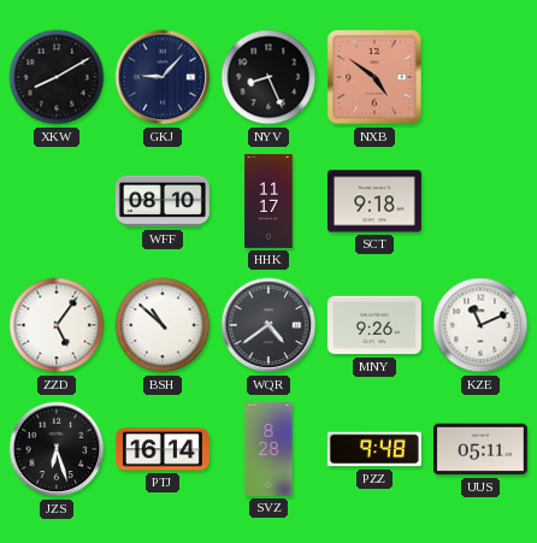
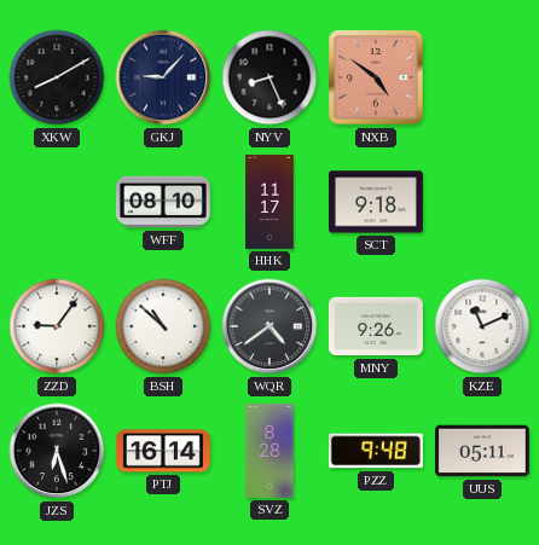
ZZD: 5:06 -> 9:06 (57, 326)
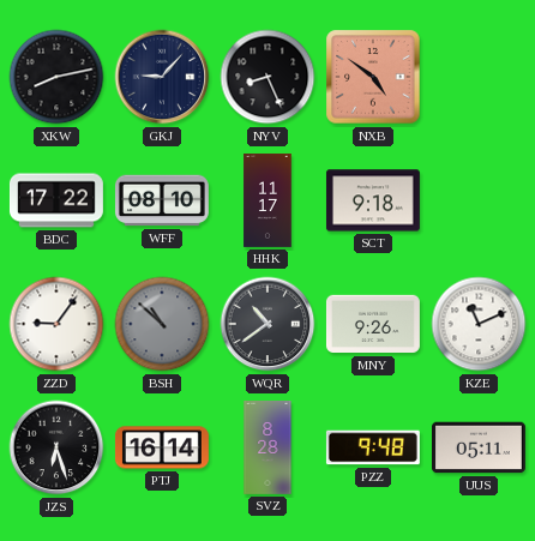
XKW: 8:10 -> 8:13 (56, 77)
BDC: none -> 17:22 (56, 200)
BSH dial: white -> grey (162, 324)
WQR: 4:39 -> 10:39 (267, 324)
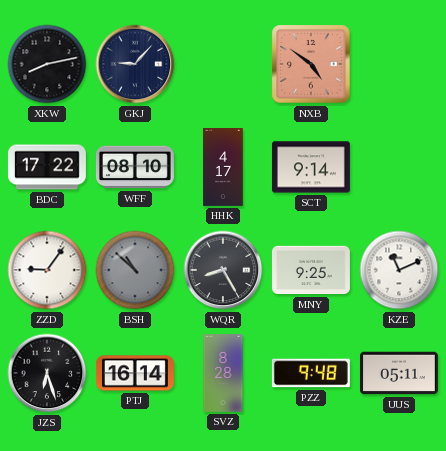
NYV: 8:26 -> none (267, 77)
HHK: 11:17 -> 4:17 (223, 168)
SCT: 9:18 -> 9:14 (311, 167)
WQR: 10:39 -> 8:25 (223, 270)
MNY: 9:26 -> 9:25 (311, 270)
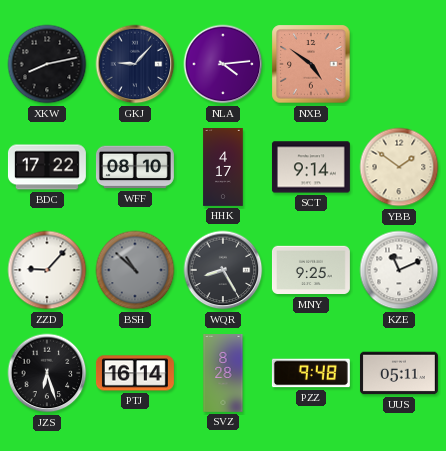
NLA: none -> 4:14 (223, 64)
YBB: none -> 1:51 (399, 167)
ZZD: 9:06 -> 9:07 (47, 270)
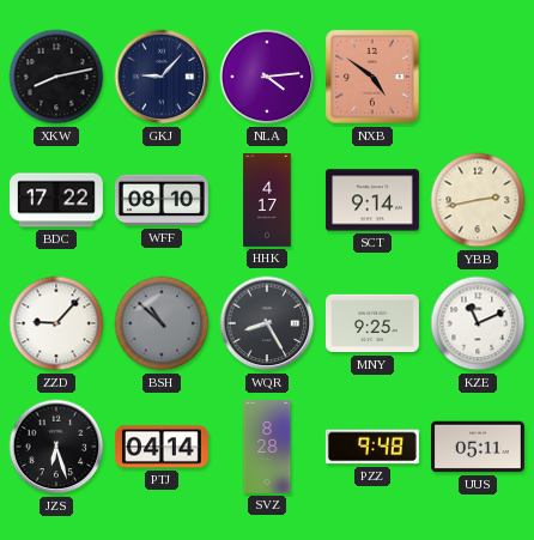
YBB: 1:51 -> 2:43 (478, 200)
PTJ: 16:14 -> 04:14 (162, 447)
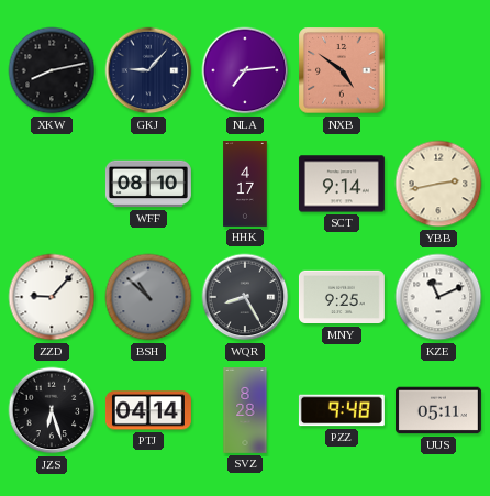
NLA: 4:14 -> 7:14 (245, 70)
BDC: 17:22 -> none (56, 200)
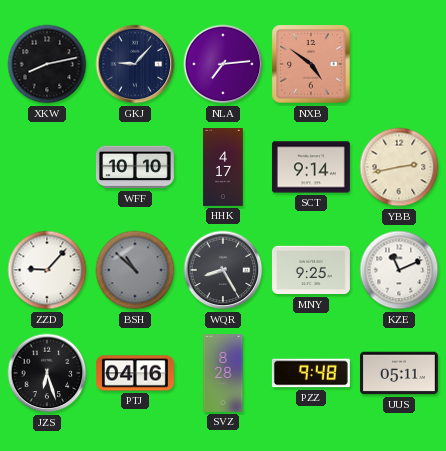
WFF: 08:10 -> 10:10 (135, 167)
PTJ: 04:14 -> 04:16 (135, 373)
